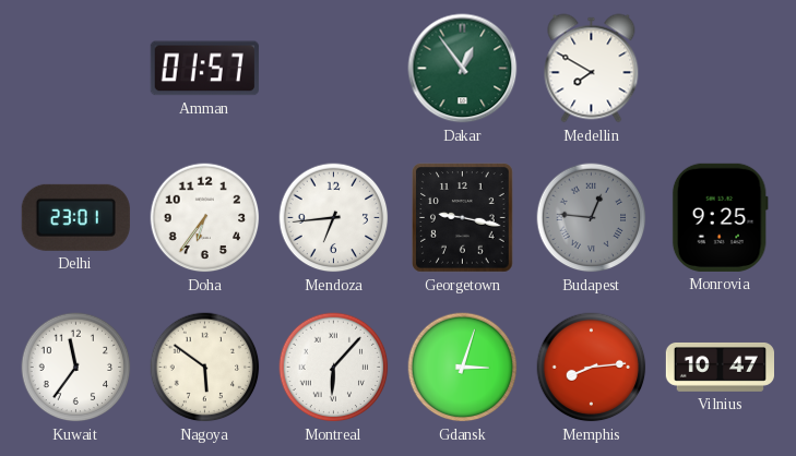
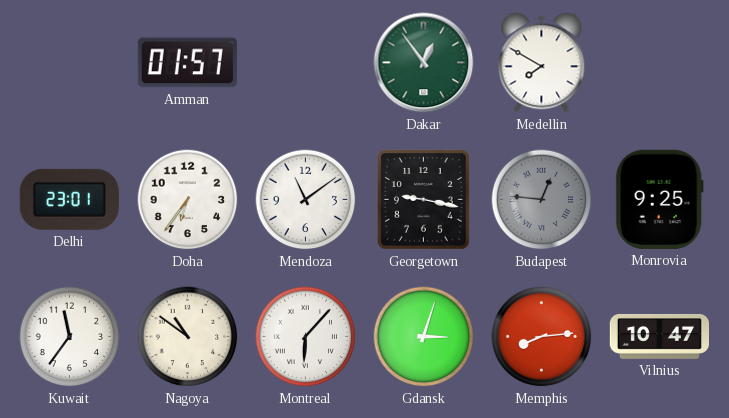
Mendoza: 6:44 -> 11:09 (306, 200)
Nagoya: 5:51 -> 10:51 (188, 337)
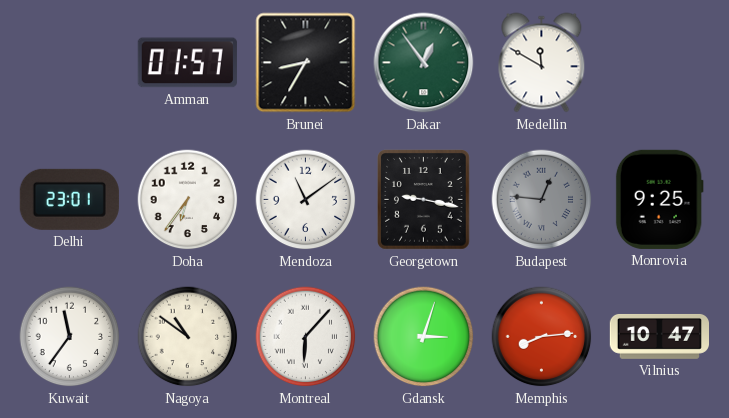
Brunei: none -> 8:35 (306, 63)
Medellin: 7:50 -> 11:50 (542, 63)
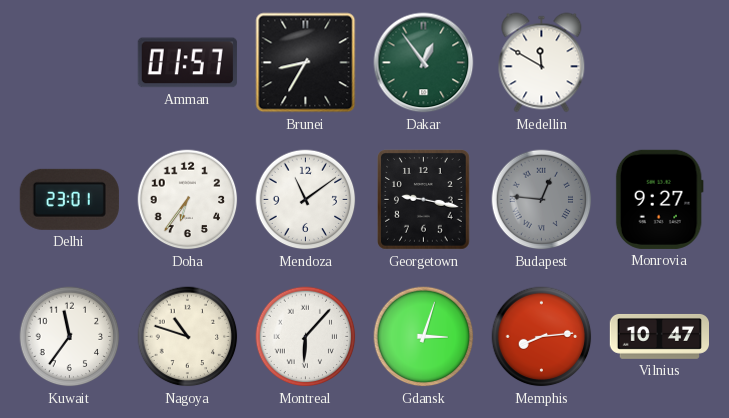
Monrovia: 9:25 -> 9:27 (659, 199)
Nagoya: 10:51 -> 10:48 (188, 337)
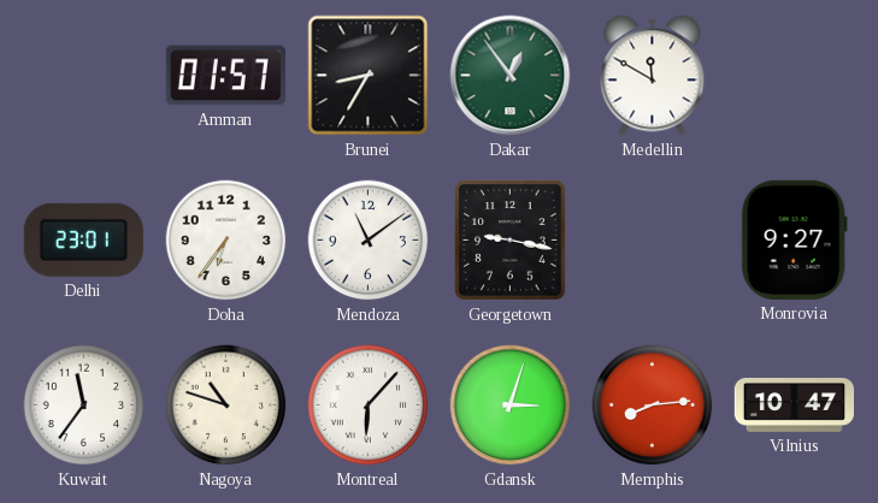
Budapest: 12:46 -> none (542, 200)
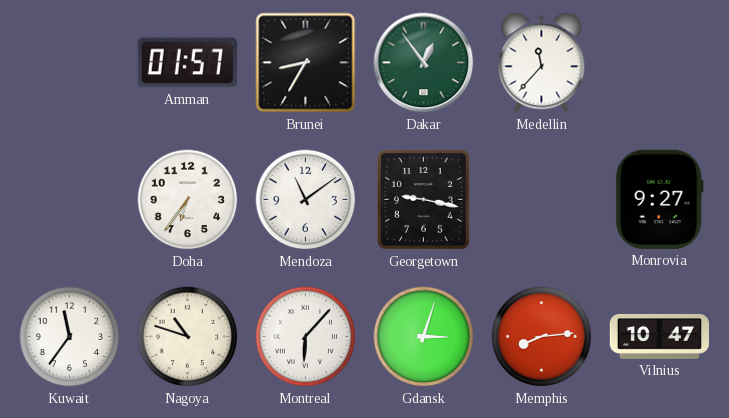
Medellin: 11:50 -> 11:37 (542, 63)
Delhi: 23:01 -> none (83, 239)
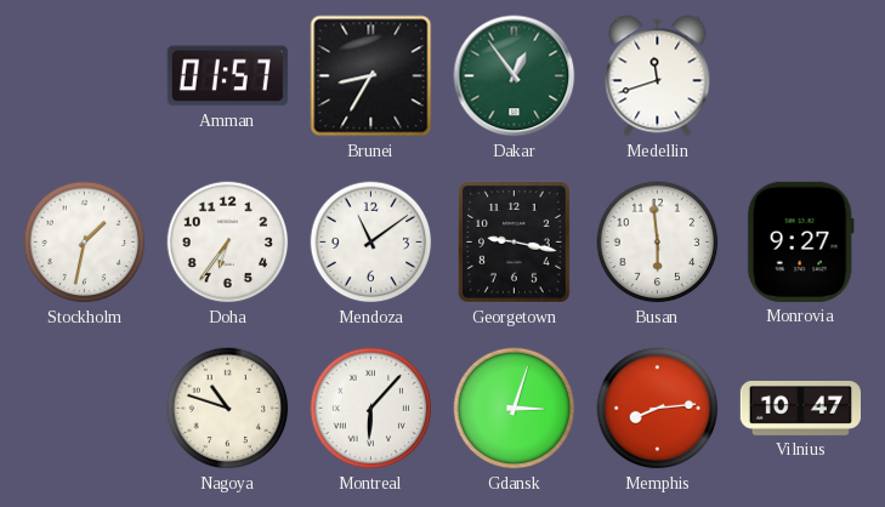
Medellin: 11:37 -> 11:42 (658, 76)
Stockholm: none -> 1:32 (85, 243)
Busan: none -> 5:59 (658, 243)
Kuwait: 11:36 -> none (70, 337)
